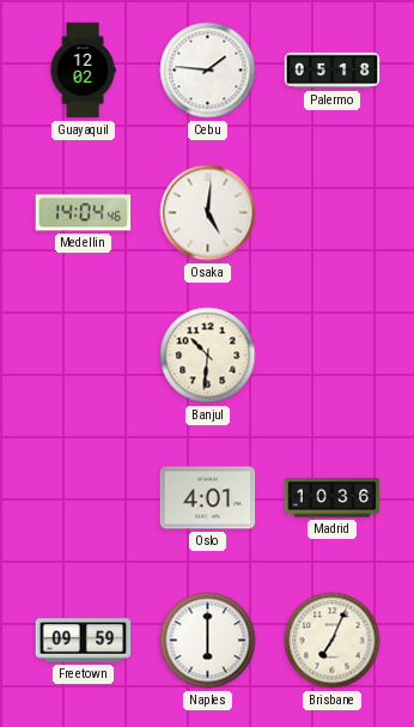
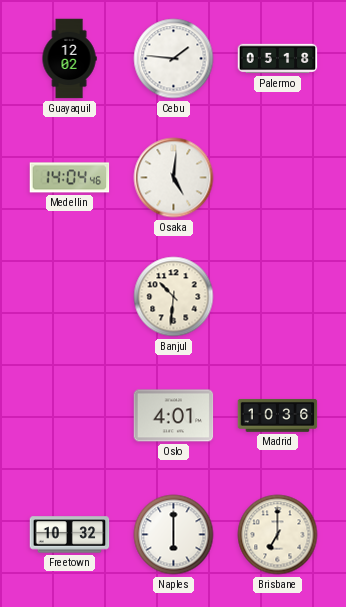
Freetown: 09:59 -> 10:32 (70, 535)
Brisbane: 7:04 -> 7:00 (278, 535)
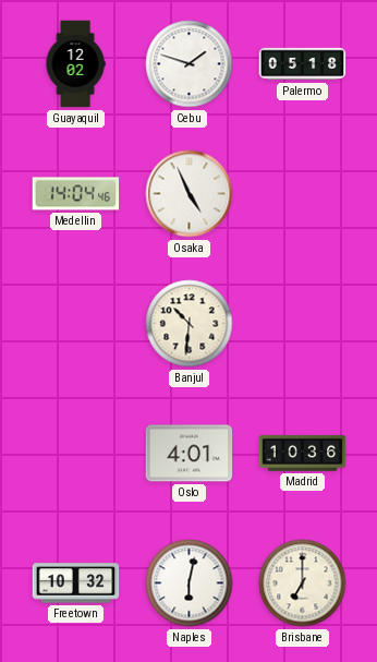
Cebu: 1:46 -> 1:48 (190, 64)
Osaka: 5:01 -> 4:56 (190, 194)
Naples: 6:00 -> 6:02 (190, 583)
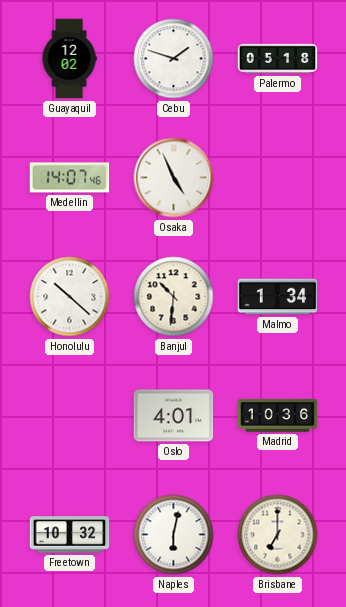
Medellin: 14:04 -> 14:07 (70, 178)
Honolulu: none -> 10:22 (70, 297)
Malmo: none -> 1:34 (278, 297)
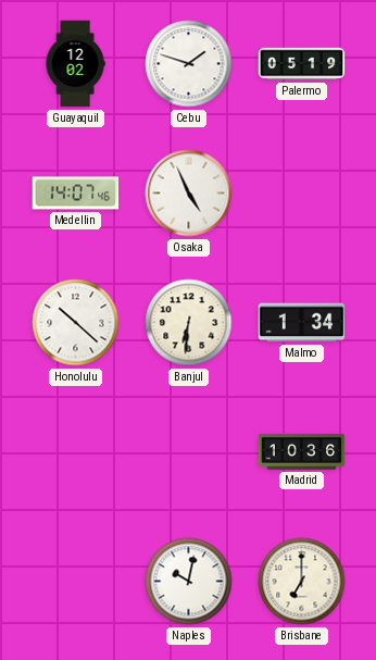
Palermo: 05:18 -> 05:19 (302, 64)
Banjul: 10:31 -> 6:31 (189, 323)
Oslo: 4:01 -> none (174, 416)
Freetown: 10:32 -> none (70, 535)
Naples: 6:02 -> 10:02 (189, 582)
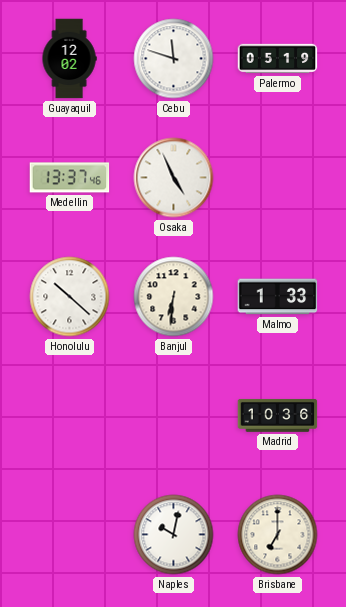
Cebu: 1:48 -> 11:48 (174, 59)
Medellin: 14:07 -> 13:37 (70, 178)
Malmo: 1:34 -> 1:33 (278, 297)
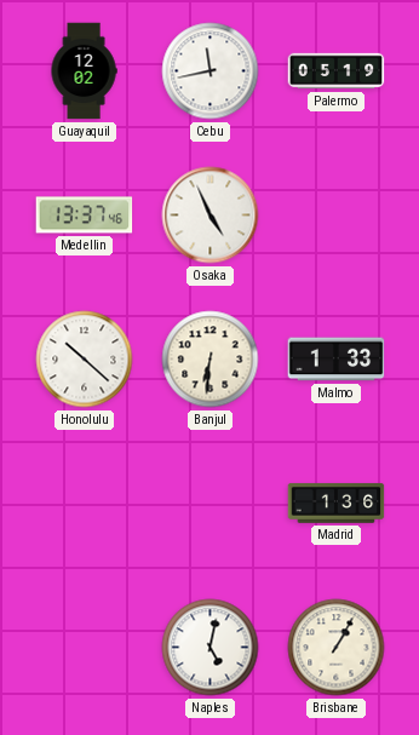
Cebu: 11:48 -> 11:43 (211, 71)
Madrid: 10:36 -> 1:36 (337, 504)
Naples: 10:02 -> 5:02 (211, 648)
Brisbane: 7:00 -> 1:05 (337, 648)
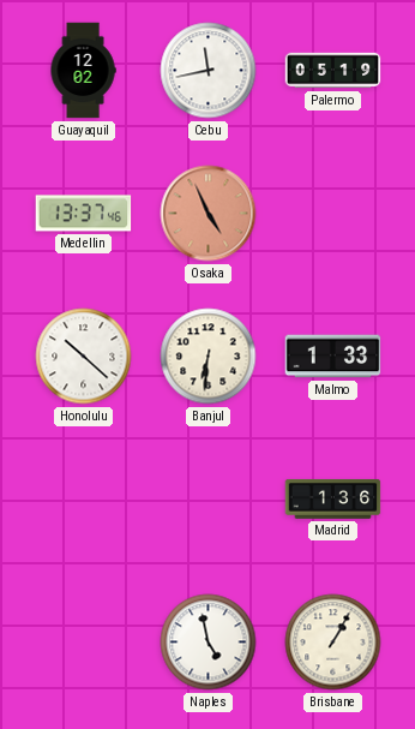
Osaka dial: white -> salmon (209, 214)
Naples: 5:02 -> 4:58 (209, 643)
